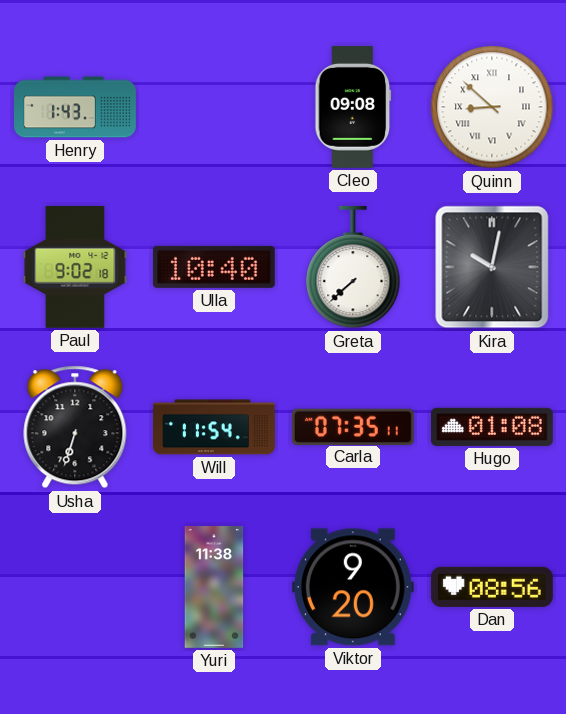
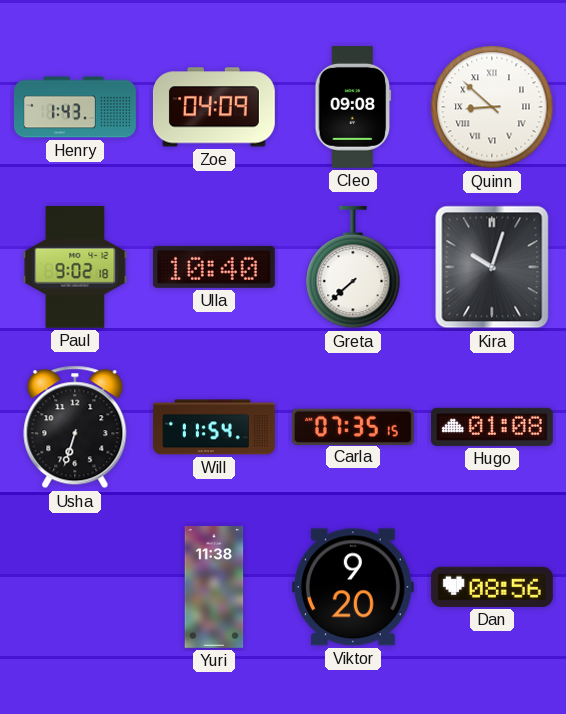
Zoe: none -> 04:09 (214, 107)
Kira: 10:02 -> 10:03 (492, 267)
Carla: 07:35:11 -> 07:35:15 (353, 426)
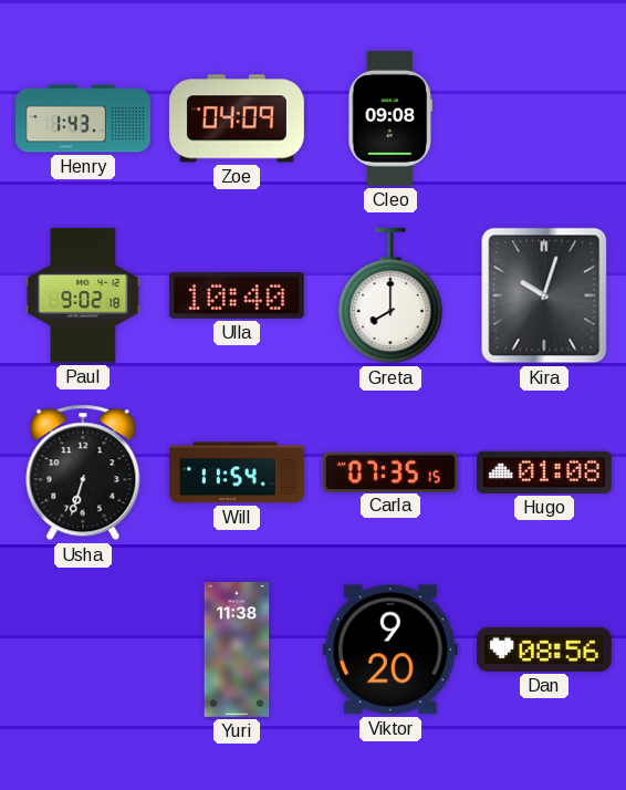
Quinn: 8:52 -> none (492, 107)
Greta: 7:38 -> 8:00 (390, 295)
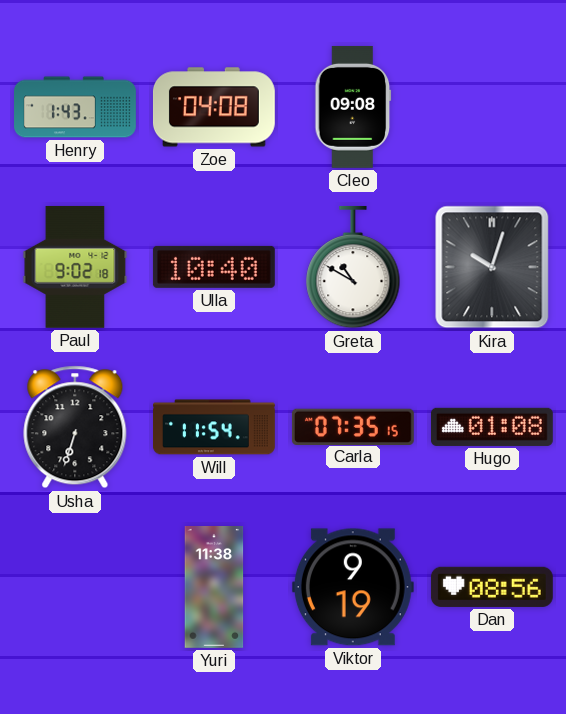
Zoe: 04:09 -> 04:08 (214, 107)
Greta: 8:00 -> 10:50 (353, 267)
Viktor: 9:20 -> 9:19 (353, 587)
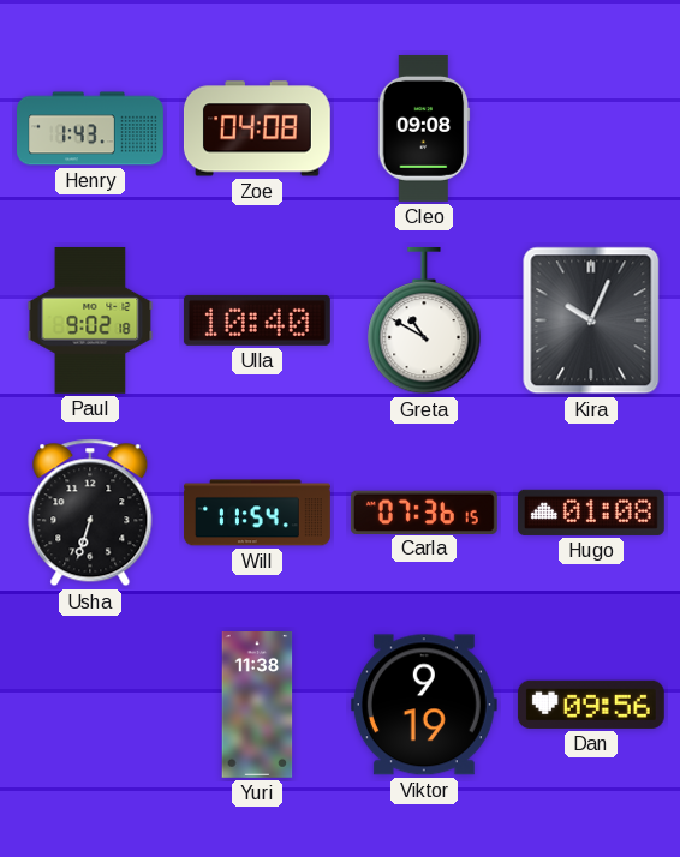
Kira: 10:03 -> 10:04 (591, 320)
Carla: 07:35 -> 07:36 (424, 511)
Dan: 08:56 -> 09:56 (591, 705)
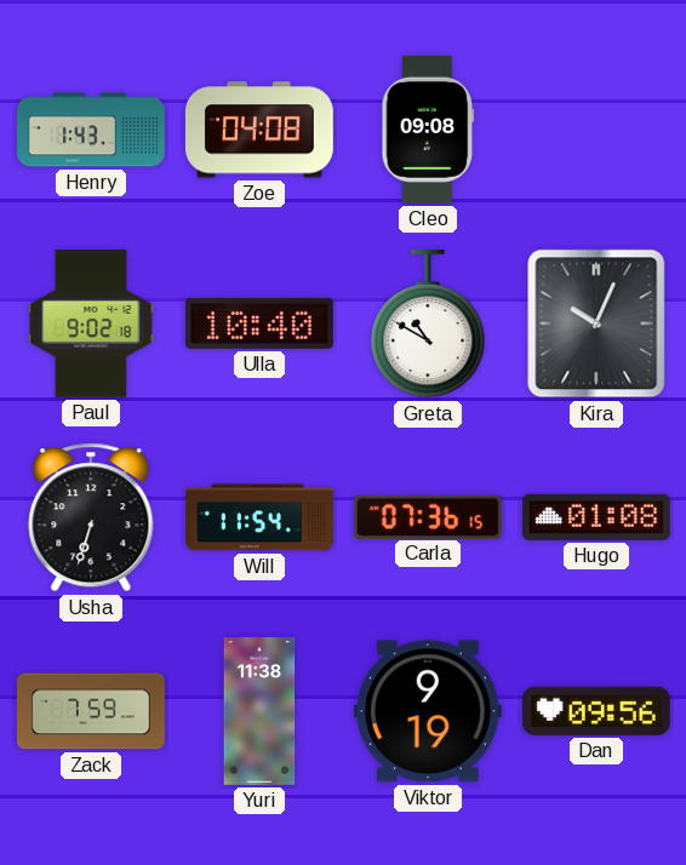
Zack: none -> 7:59 (91, 711)
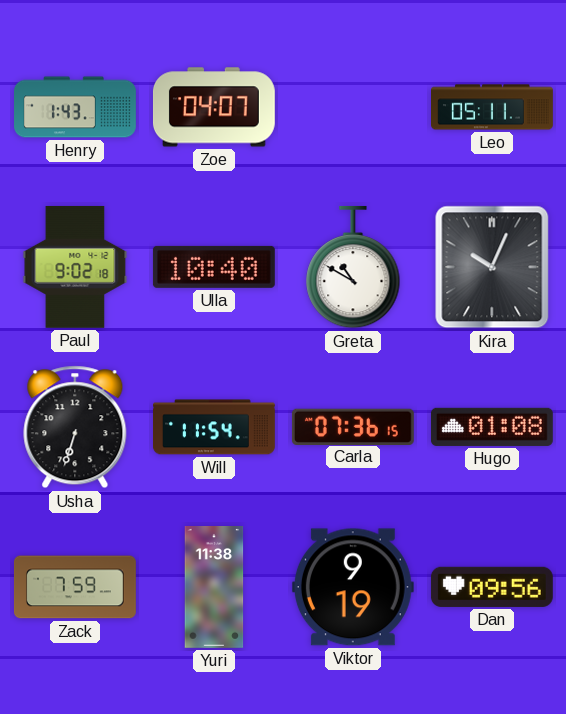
Zoe: 04:08 -> 04:07 (214, 107)
Cleo: 09:08 -> none (428, 130)
Leo: none -> 05:11 (493, 107)
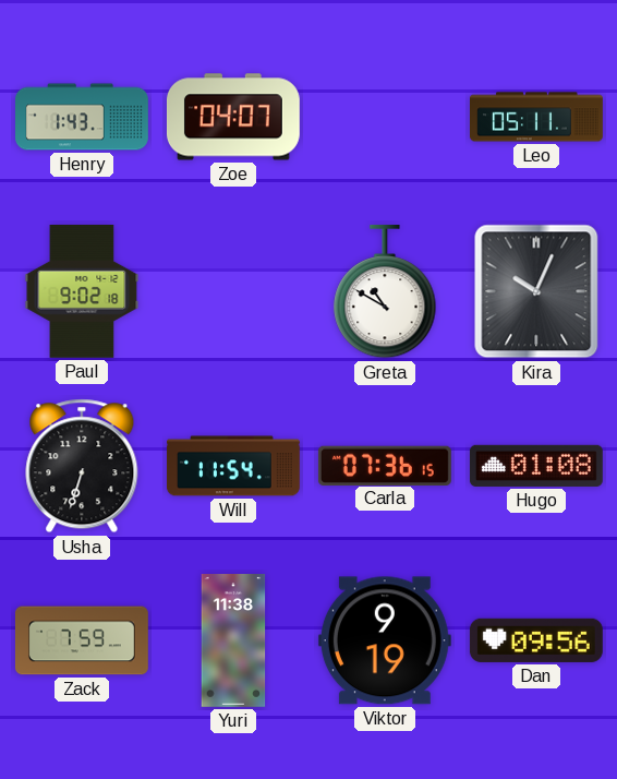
Ulla: 10:40 -> none (214, 267)
